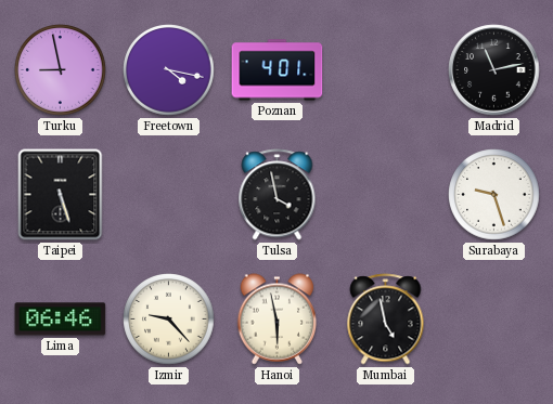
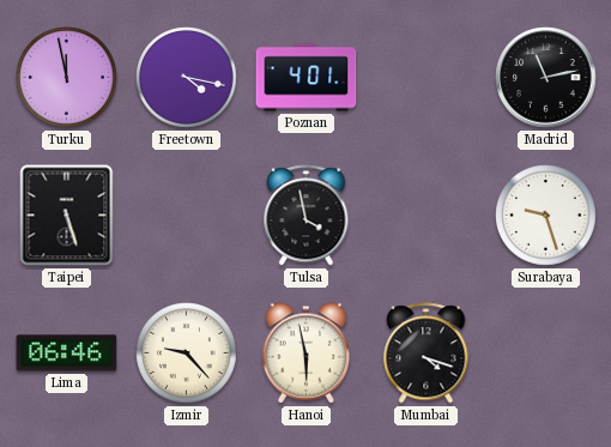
Turku: 8:58 -> 11:58 (67, 78)
Mumbai: 4:58 -> 4:18 (427, 354)
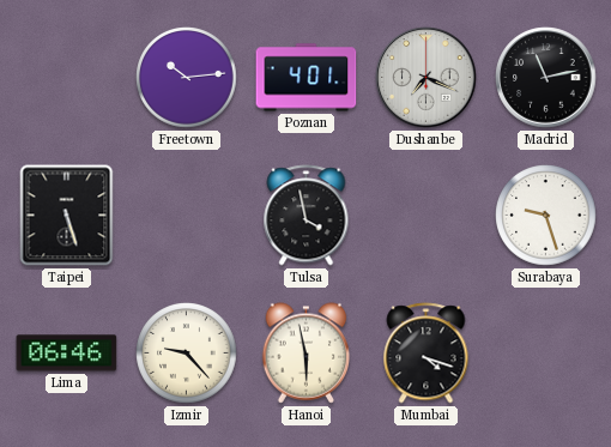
Turku: 11:58 -> none (67, 78)
Freetown: 4:17 -> 10:14 (187, 78)
Dushanbe: none -> 7:19 (427, 78)
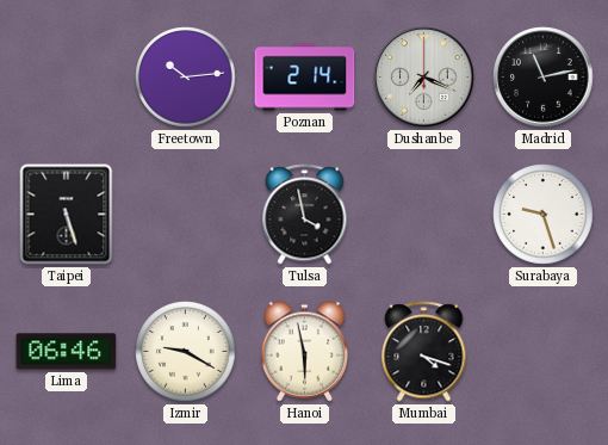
Poznan: 4:01 -> 2:14 (305, 78)
Izmir: 9:23 -> 9:20 (186, 352)
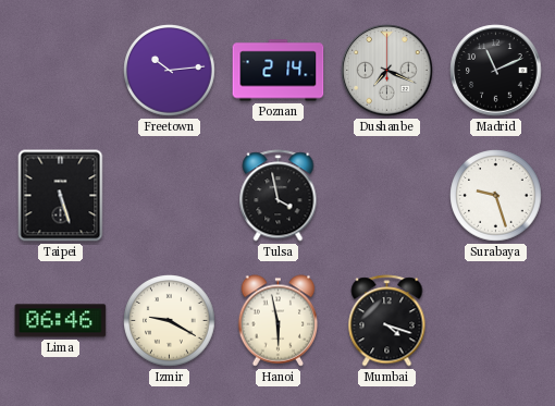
Madrid: 11:13 -> 11:11 (496, 71)
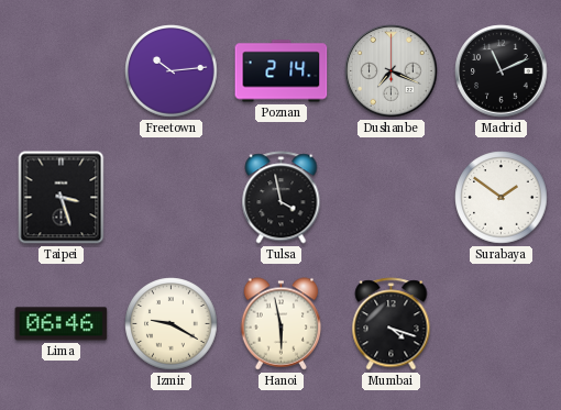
Taipei: 5:27 -> 3:27 (62, 198)
Surabaya: 9:27 -> 1:51 (502, 198)
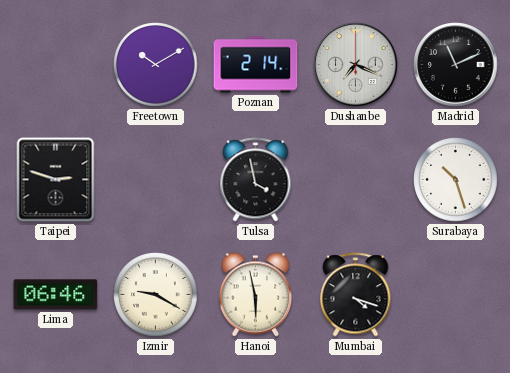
Freetown: 10:14 -> 10:10 (156, 65)
Taipei: 3:27 -> 2:48 (56, 180)
Surabaya: 1:51 -> 10:27 (456, 180)
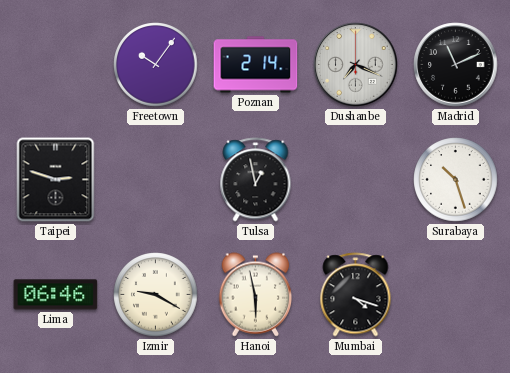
Freetown: 10:10 -> 10:06 (156, 65)
Tulsa: 3:58 -> 12:58 (256, 180)
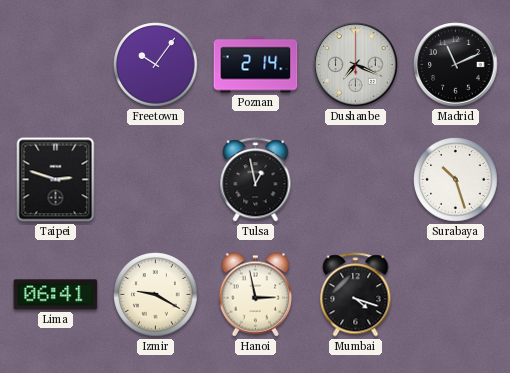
Lima: 06:46 -> 06:41 (56, 295)
Hanoi: 5:58 -> 2:58 (256, 295)
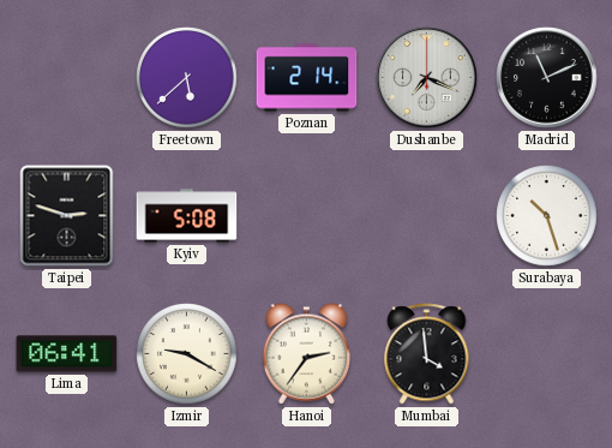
Freetown: 10:06 -> 5:38 (187, 78)
Kyiv: none -> 5:08 (187, 216)
Tulsa: 12:58 -> none (256, 180)
Hanoi: 2:58 -> 2:36 (307, 354)
Mumbai: 4:18 -> 3:59 (427, 354)
